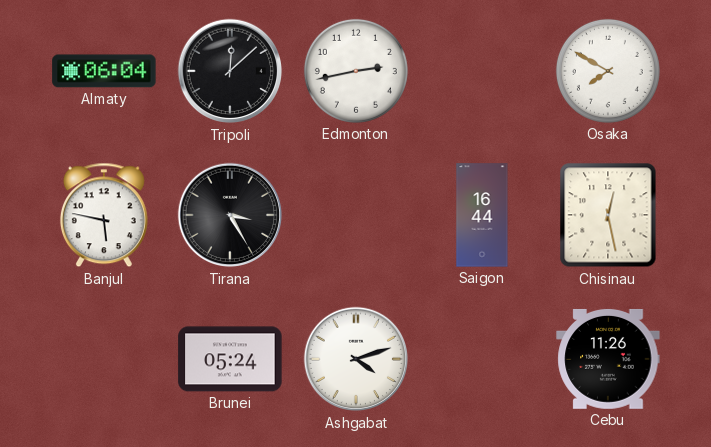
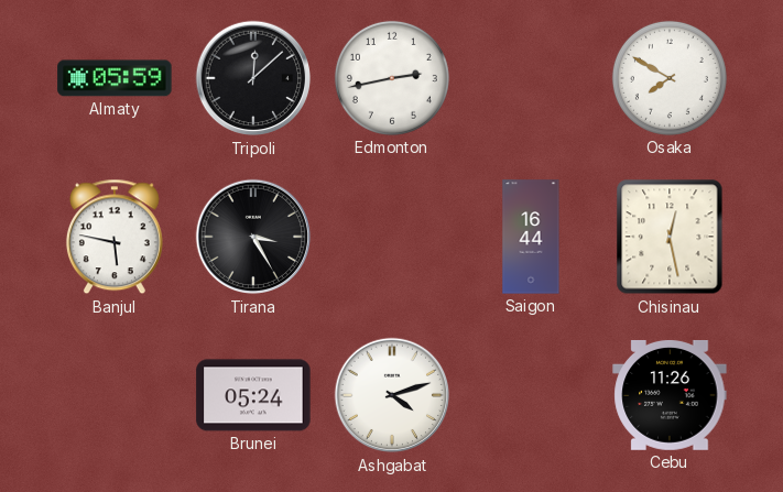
Almaty: 06:04 -> 05:59 (115, 78)
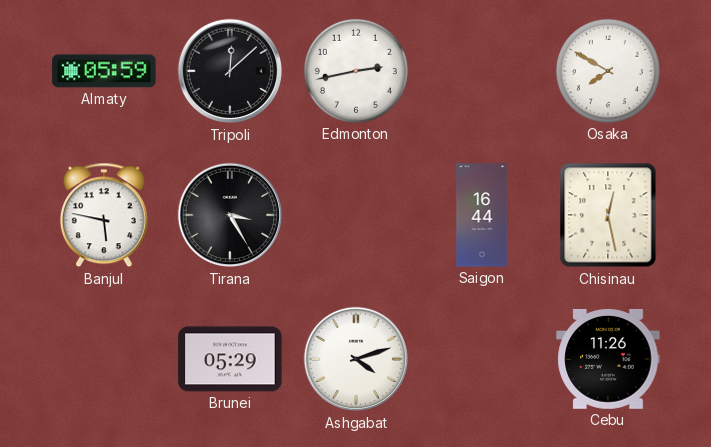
Brunei: 05:24 -> 05:29 (230, 359)
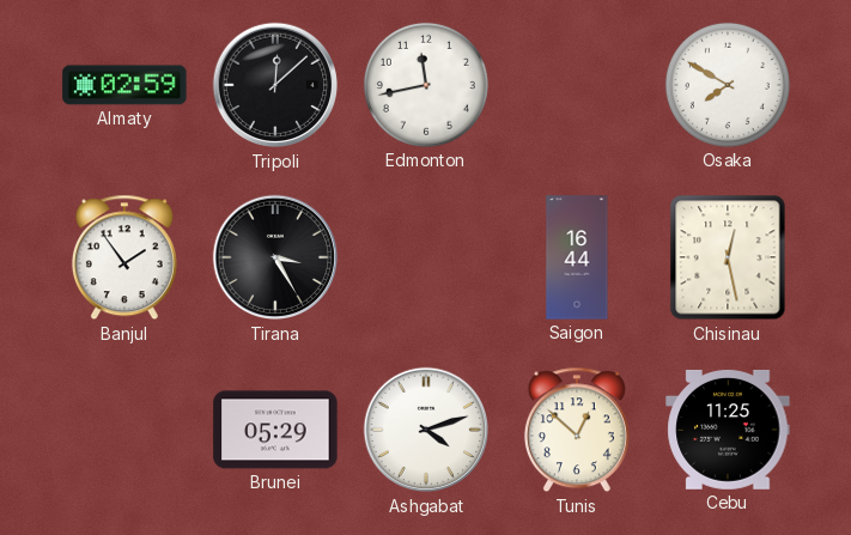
Almaty: 05:59 -> 02:59 (124, 85)
Edmonton: 2:43 -> 11:43 (426, 85)
Banjul: 5:47 -> 1:54 (124, 257)
Tunis: none -> 12:52 (577, 430)
Cebu: 11:26 -> 11:25 (728, 430)
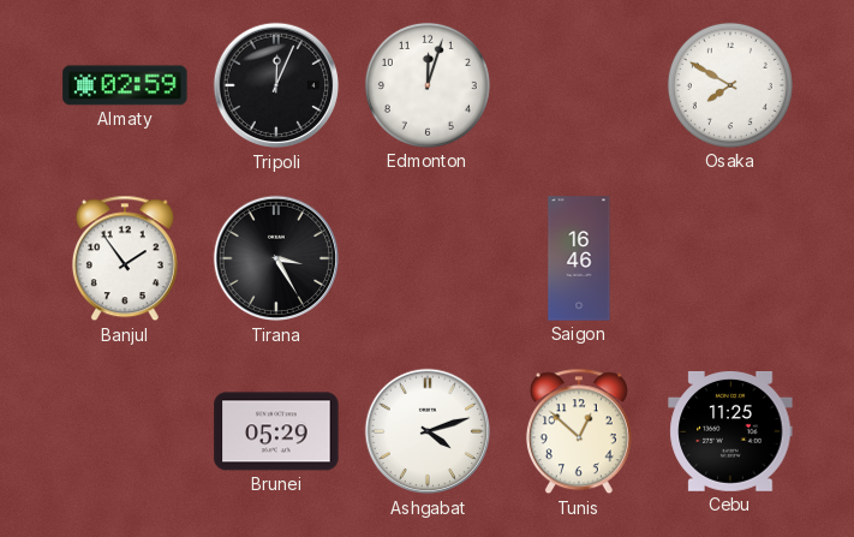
Tripoli: 12:08 -> 12:04 (276, 85)
Edmonton: 11:43 -> 12:03 (428, 85)
Saigon: 16:44 -> 16:46 (579, 258)
Chisinau: 12:28 -> none (728, 257)
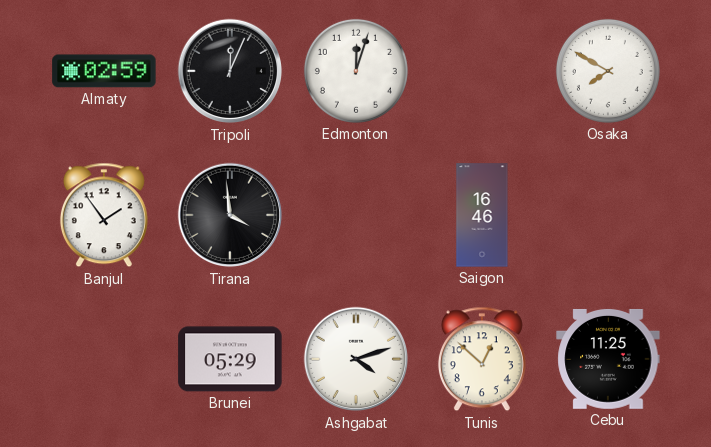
Tirana: 3:25 -> 3:59 (230, 215)
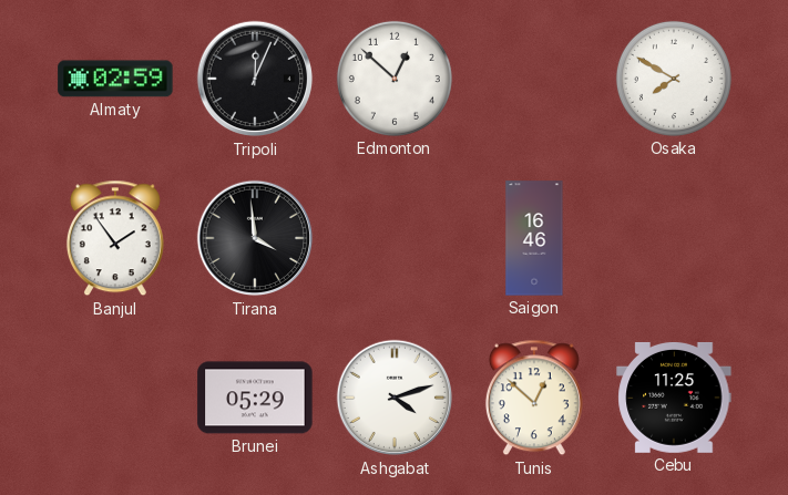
Edmonton: 12:03 -> 12:52 (395, 79)
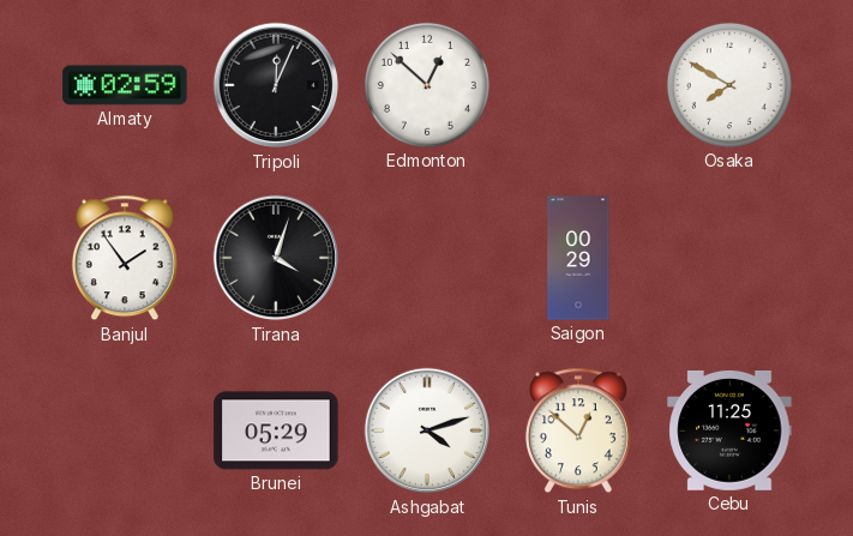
Tirana: 3:59 -> 4:03 (276, 258)
Saigon: 16:46 -> 00:29 (578, 258)
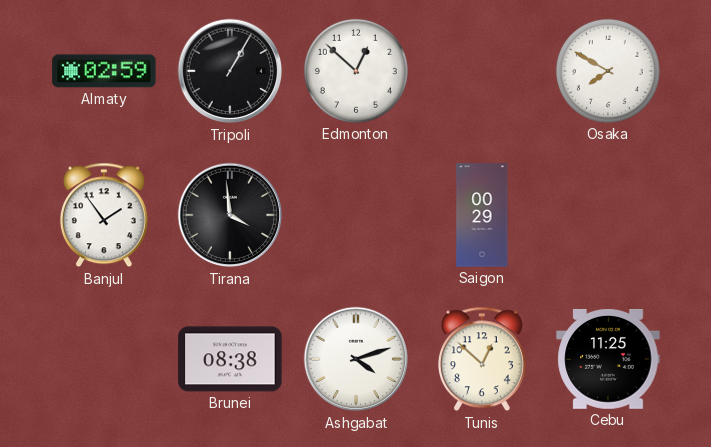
Tripoli: 12:04 -> 1:05 (230, 71)
Tirana: 4:03 -> 3:59 (230, 215)
Brunei: 05:29 -> 08:38 (230, 359)
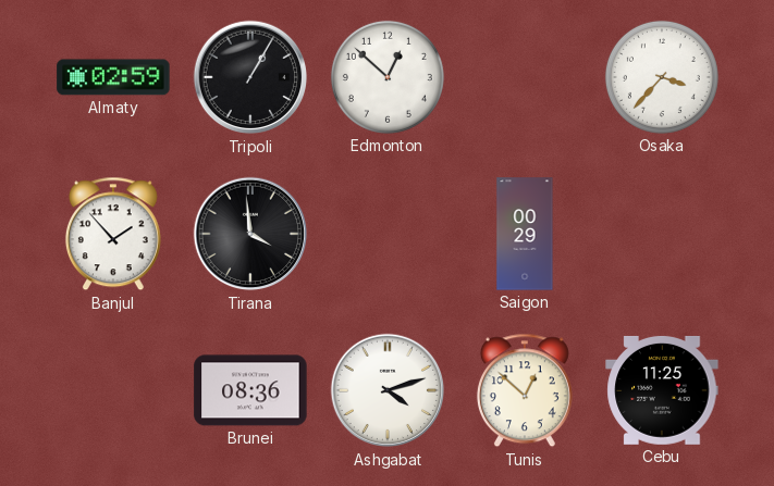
Osaka: 7:50 -> 3:37 (662, 77)
Banjul: 1:54 -> 1:53 (113, 234)
Brunei: 08:38 -> 08:36 (250, 390)
